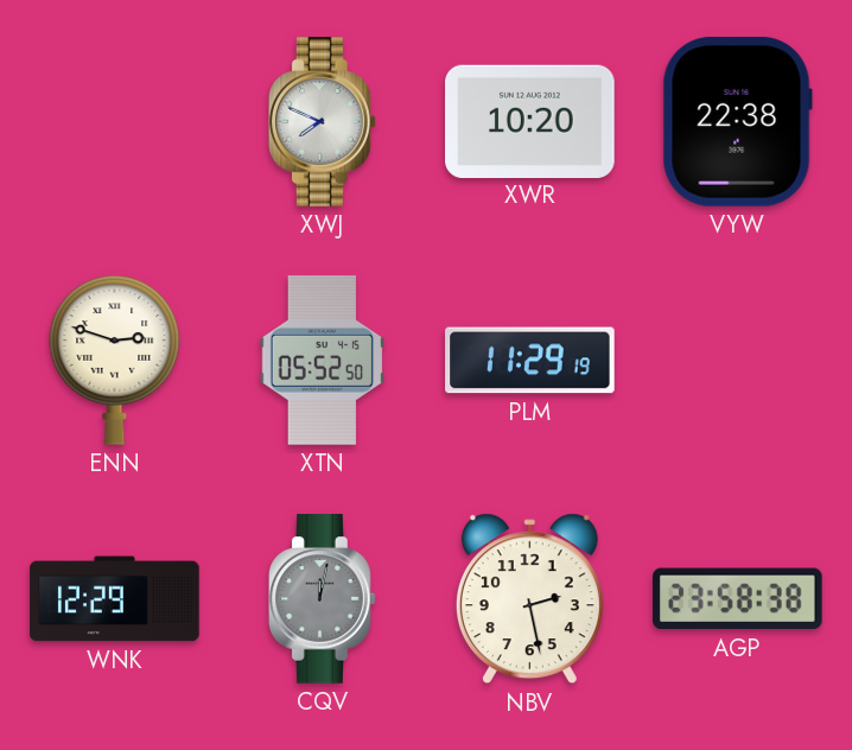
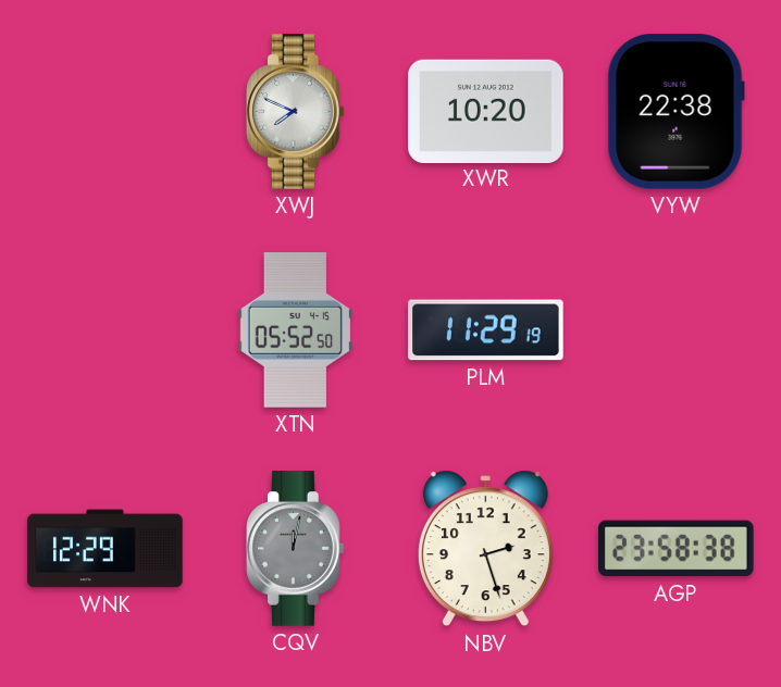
ENN: 2:48 -> none (115, 360)
NBV: 2:28 -> 2:27 (485, 549)
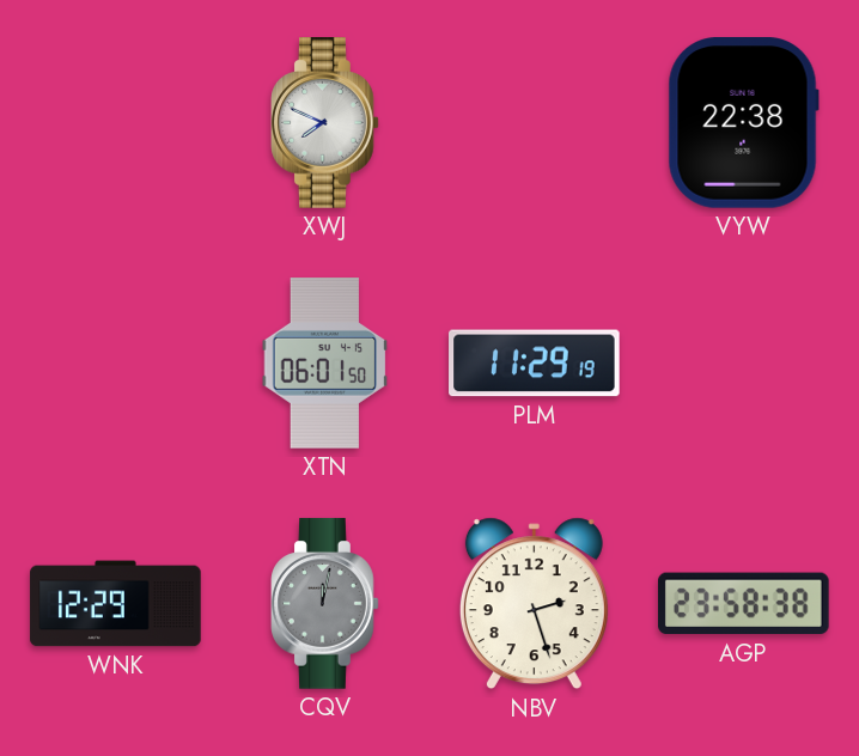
XWR: 10:20 -> none (486, 111)
XTN: 05:52 -> 06:01 (325, 364)
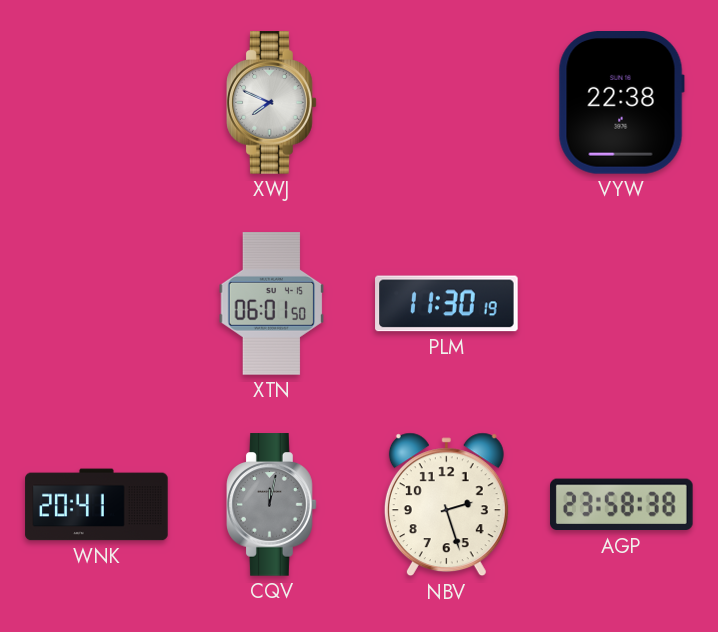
PLM: 11:29 -> 11:30 (447, 304)
WNK: 12:29 -> 20:41 (97, 505)
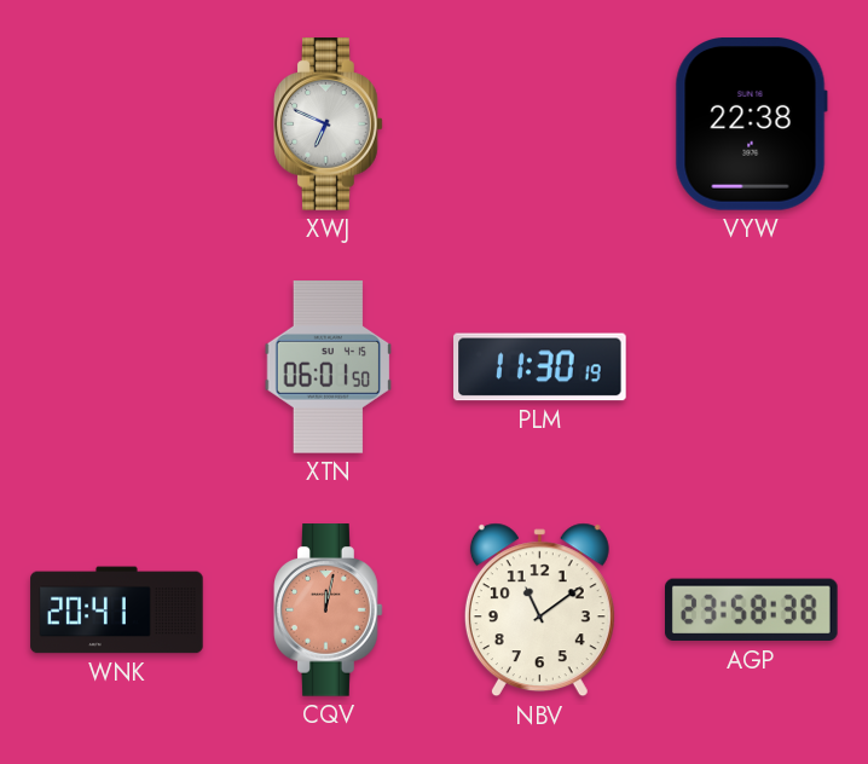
XWJ: 7:49 -> 6:49 (329, 125)
CQV dial: grey -> salmon (329, 610)
NBV: 2:27 -> 11:09 (539, 610)
